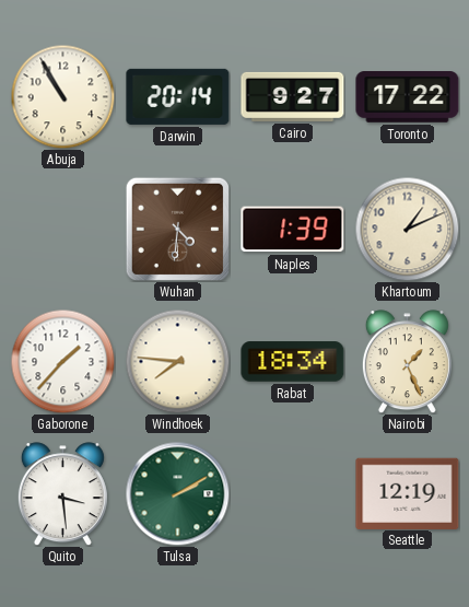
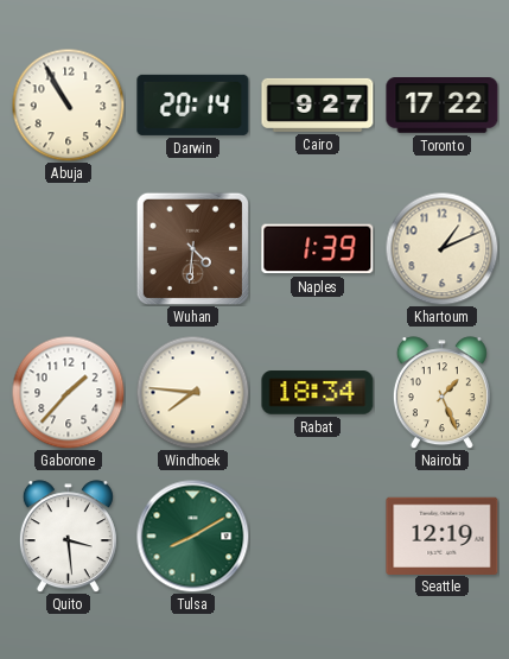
Tulsa: 2:10 -> 8:10 (192, 536)
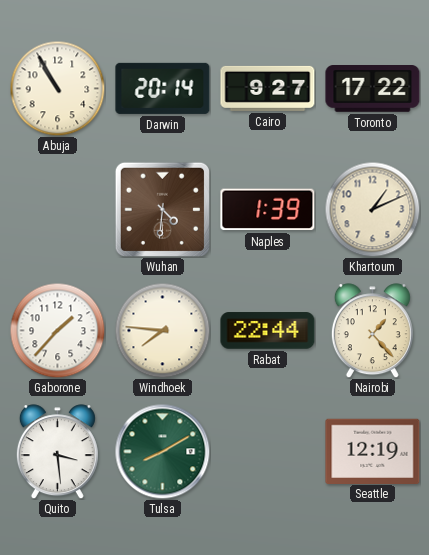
Rabat: 18:34 -> 22:44 (268, 331)
Nairobi: 1:26 -> 1:23 (372, 331)
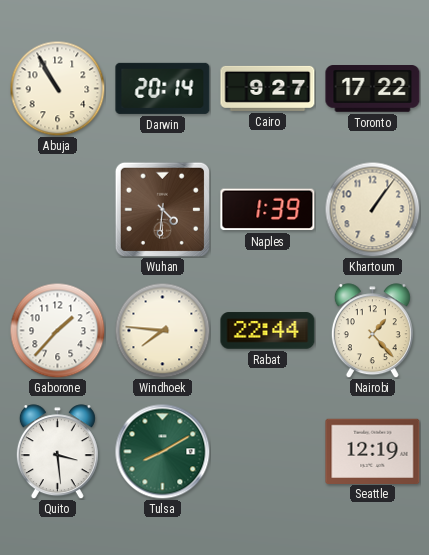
Khartoum: 1:11 -> 1:06 (372, 209)
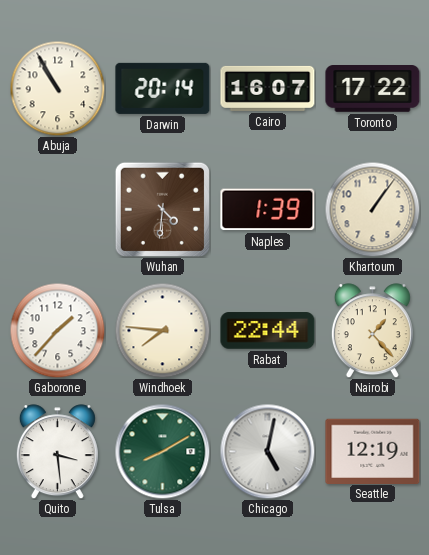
Cairo: 9:27 -> 16:07 (268, 88)
Chicago: none -> 5:02 (267, 451)
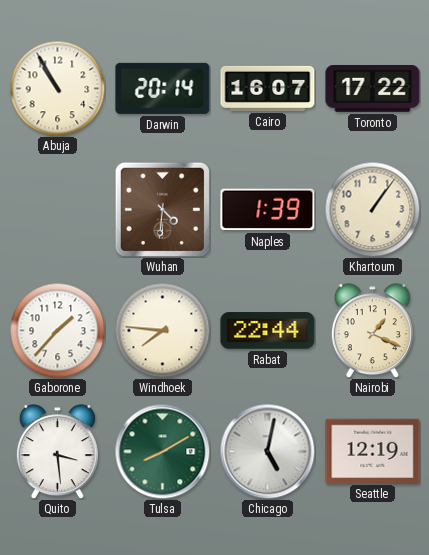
Nairobi: 1:23 -> 1:19 (372, 331)
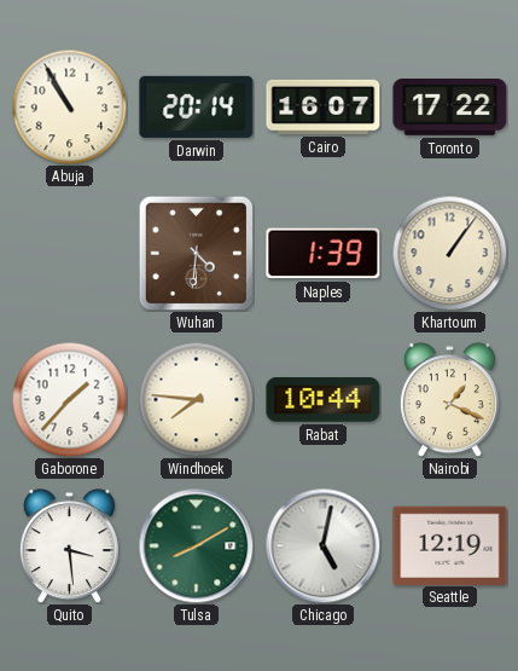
Rabat: 22:44 -> 10:44 (324, 400)
